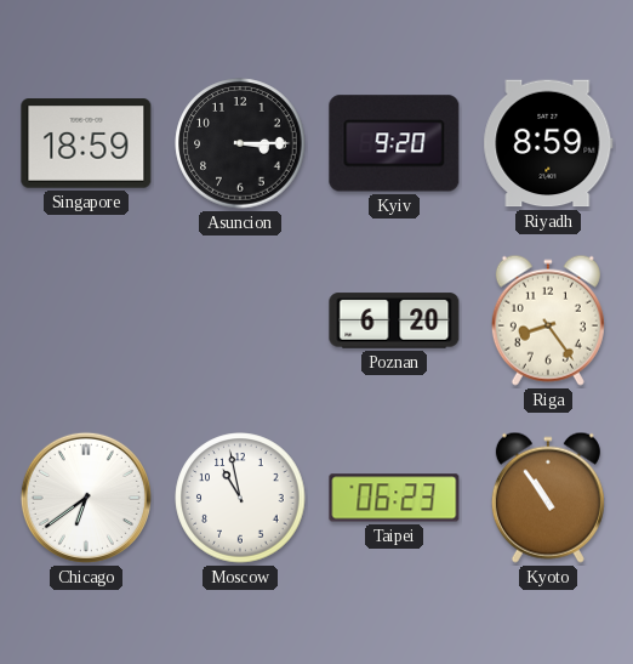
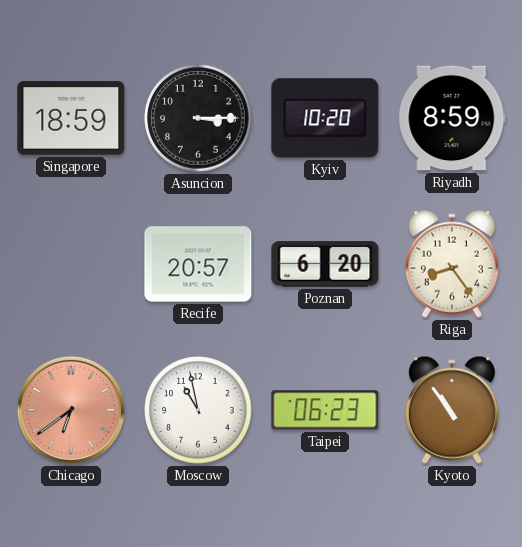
Kyiv: 9:20 -> 10:20 (325, 118)
Recife: none -> 20:57 (198, 264)
Chicago dial: white -> salmon (71, 410)
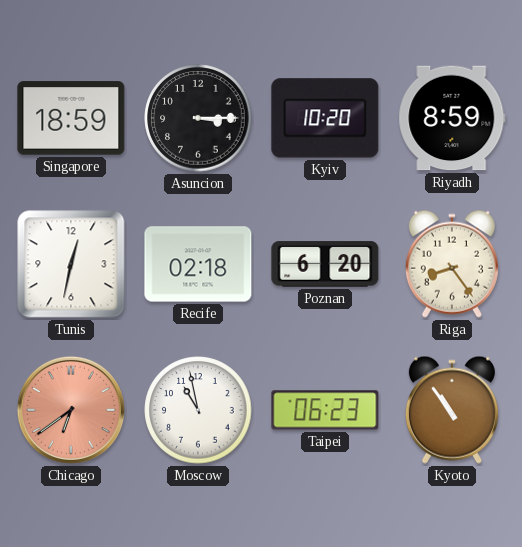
Tunis: none -> 12:32 (71, 264)
Recife: 20:57 -> 02:18 (198, 264)
